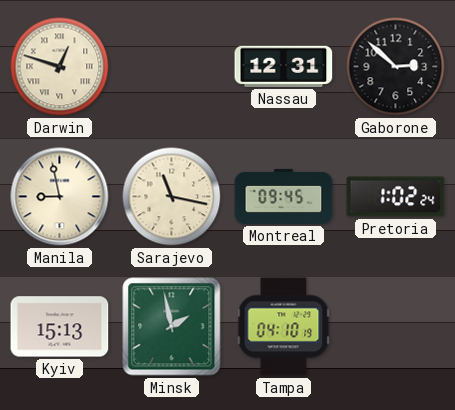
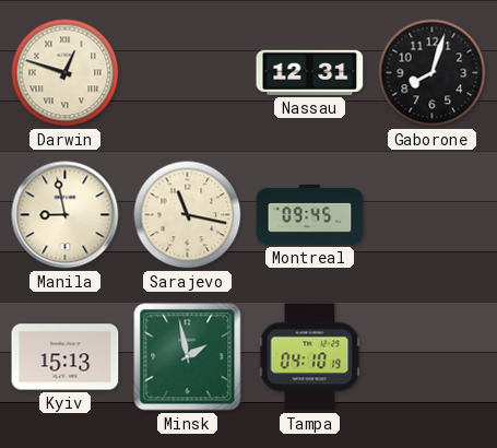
Gaborone: 2:52 -> 8:03 (433, 73)
Pretoria: 1:02 -> none (396, 197)
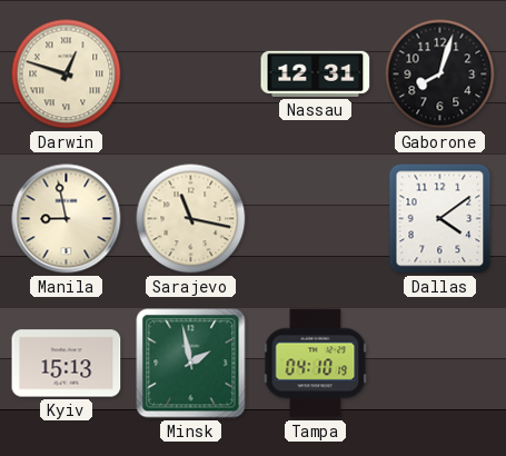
Montreal: 09:45 -> none (310, 214)
Dallas: none -> 4:09 (440, 219)
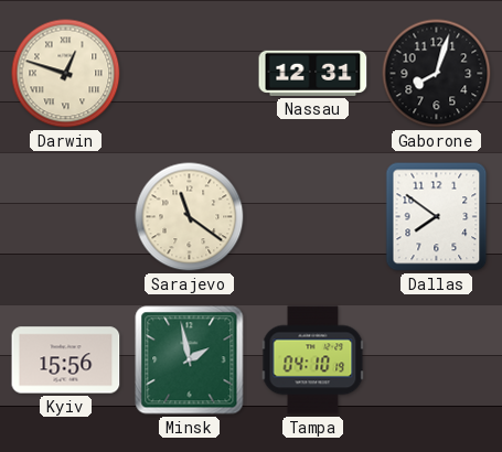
Manila: 8:58 -> none (67, 219)
Sarajevo: 11:17 -> 11:21 (190, 217)
Dallas: 4:09 -> 7:51 (437, 217)
Kyiv: 15:13 -> 15:56 (66, 360)
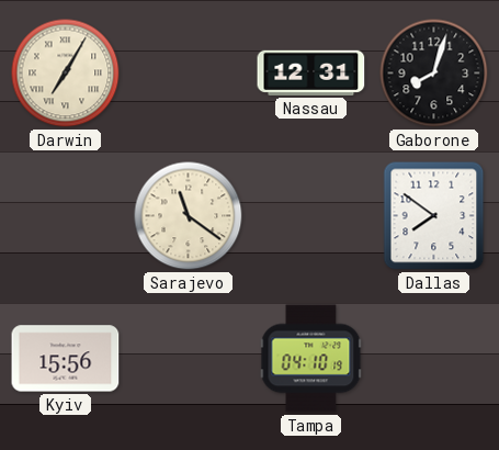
Darwin: 12:48 -> 7:05 (66, 74)
Minsk: 1:58 -> none (190, 360)
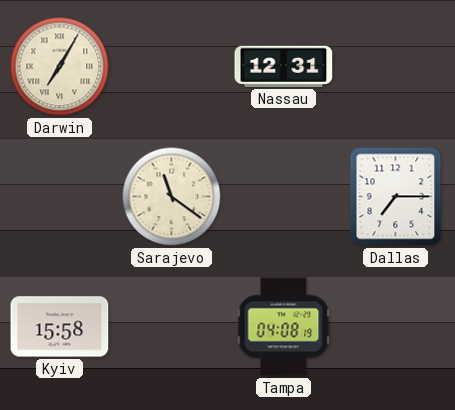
Gaborone: 8:03 -> none (434, 74)
Dallas: 7:51 -> 7:15 (396, 197)
Kyiv: 15:56 -> 15:58 (60, 327)
Tampa: 04:10 -> 04:08 (284, 327)
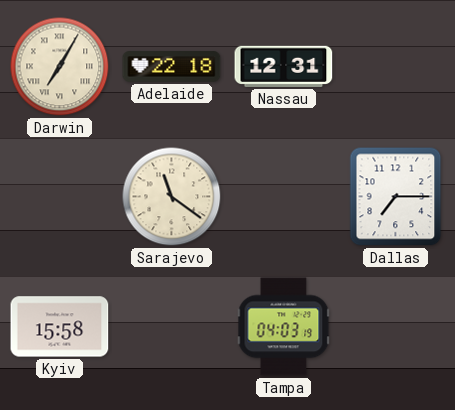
Adelaide: none -> 22:18 (172, 67)
Tampa: 04:08 -> 04:03 (284, 327)
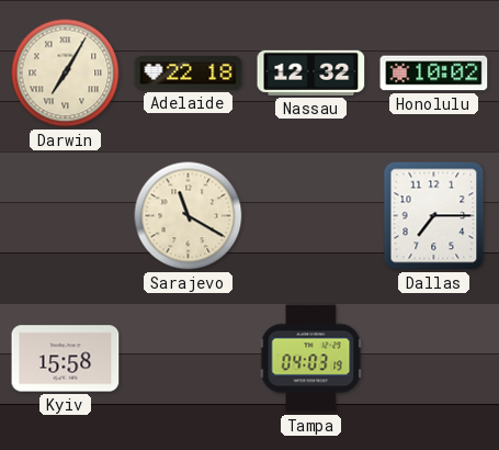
Nassau: 12:31 -> 12:32 (311, 72)
Honolulu: none -> 10:02 (434, 74)
Sarajevo: 11:21 -> 11:20 (189, 216)
